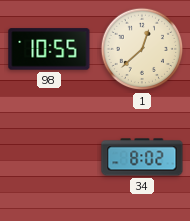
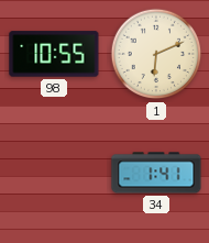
1: 12:38 -> 6:11 (156, 54)
34: 8:02 -> 1:41 (156, 173)
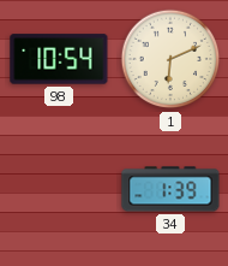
98: 10:55 -> 10:54 (59, 59)
34: 1:41 -> 1:39 (170, 189)
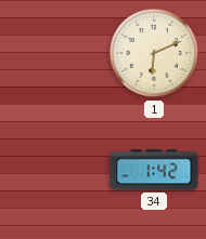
98: 10:54 -> none (59, 59)
34: 1:39 -> 1:42 (154, 170)
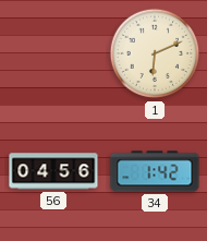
56: none -> 04:56 (53, 171)
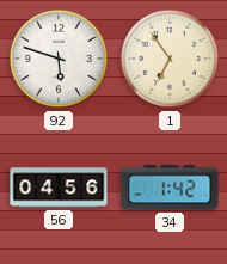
92: none -> 5:48 (59, 59)
1: 6:11 -> 6:54 (170, 59)
